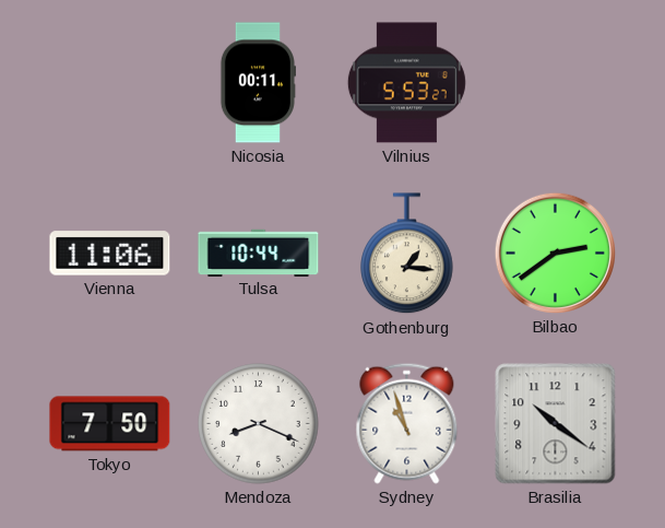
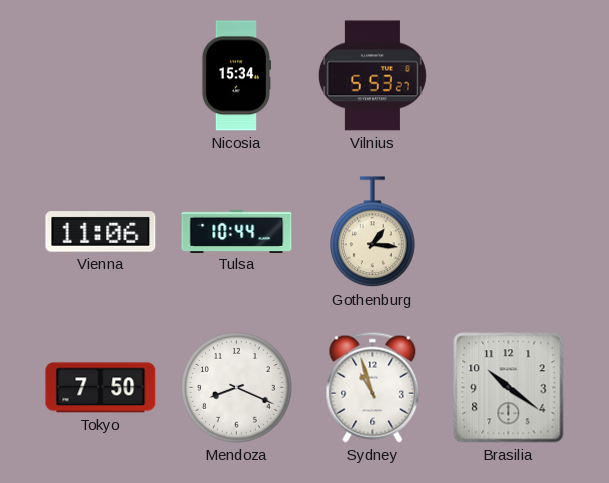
Nicosia: 00:11 -> 15:34 (235, 76)
Bilbao: 2:39 -> none (555, 253)
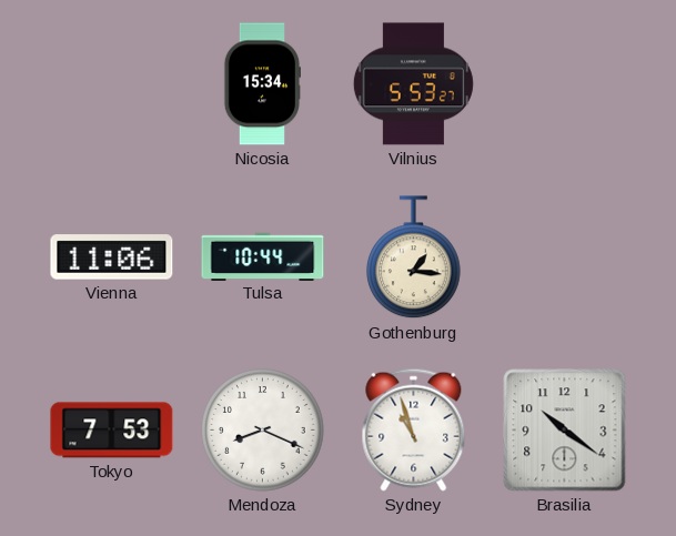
Tokyo: 7:50 -> 7:53 (112, 431)
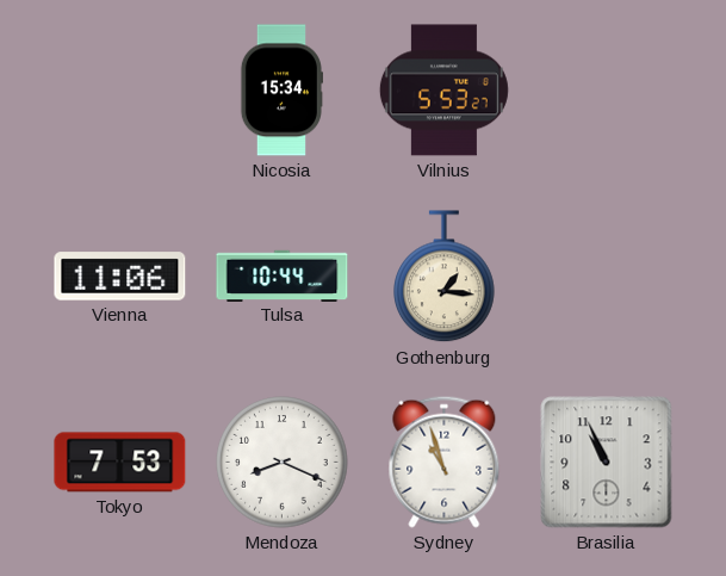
Brasilia: 10:21 -> 10:56 (607, 463)
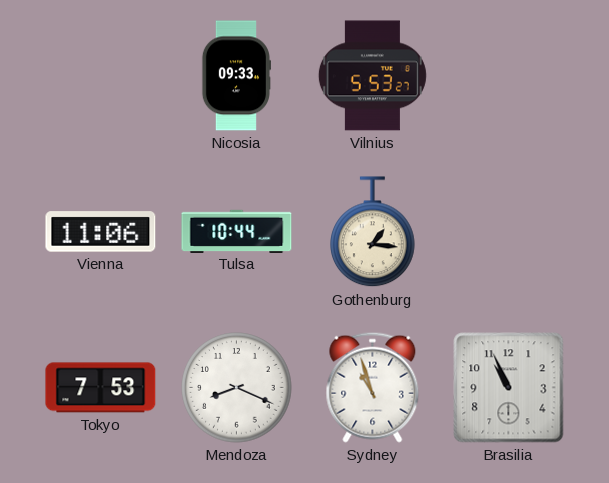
Nicosia: 15:34 -> 09:33 (235, 76)
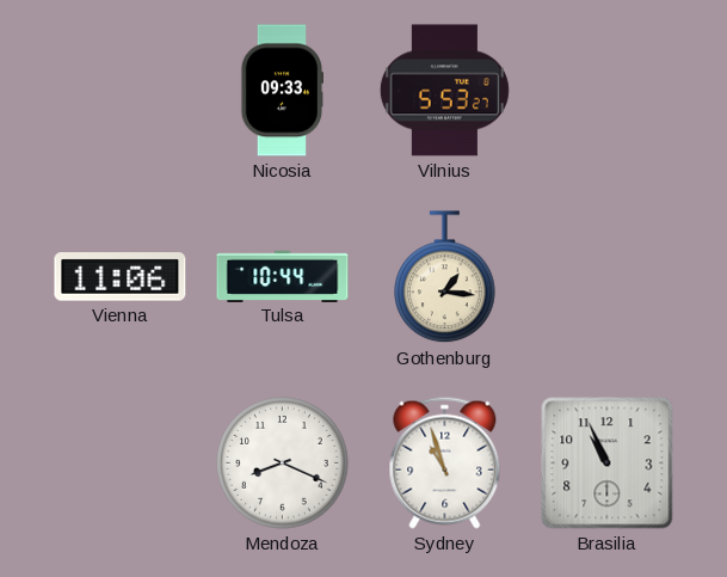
Tokyo: 7:53 -> none (101, 388)
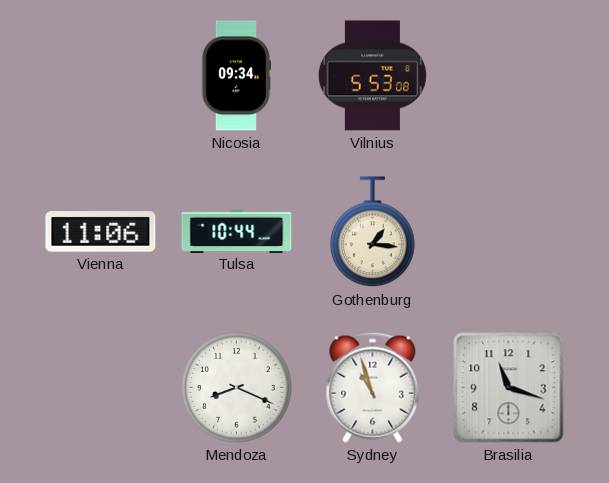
Nicosia: 09:33 -> 09:34 (235, 76)
Vilnius: 5:53:27 -> 5:53:08 (372, 76)
Brasilia: 10:56 -> 11:18 (509, 388)
